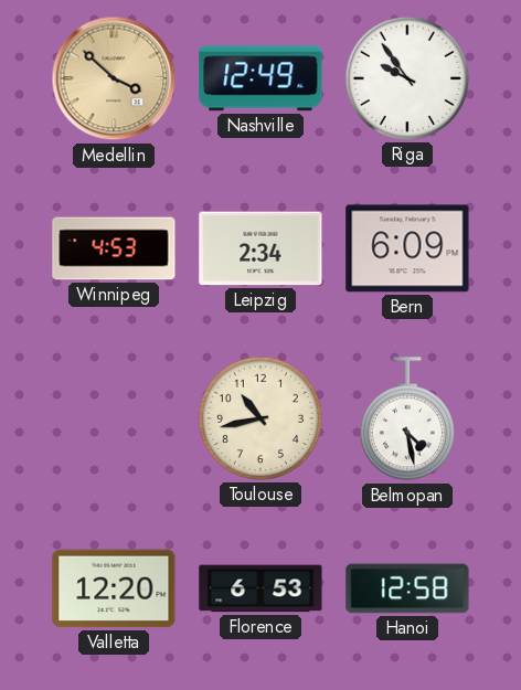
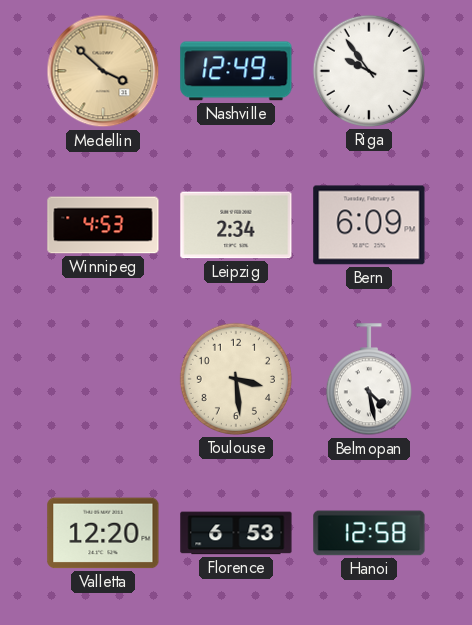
Toulouse: 10:43 -> 3:29 (236, 379)
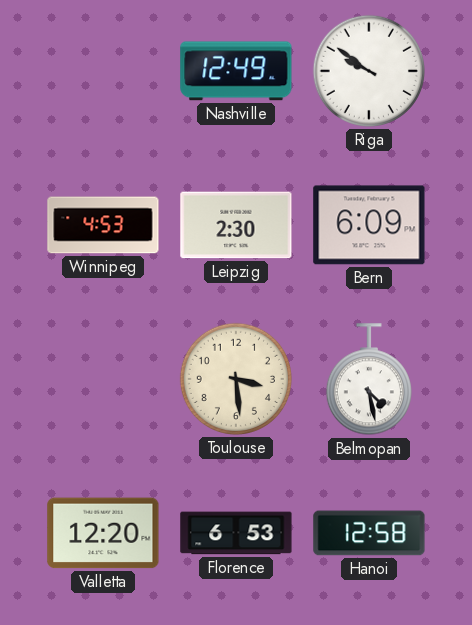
Medellin: 3:52 -> none (103, 71)
Riga: 9:54 -> 9:51 (369, 71)
Leipzig: 2:34 -> 2:30 (236, 225)
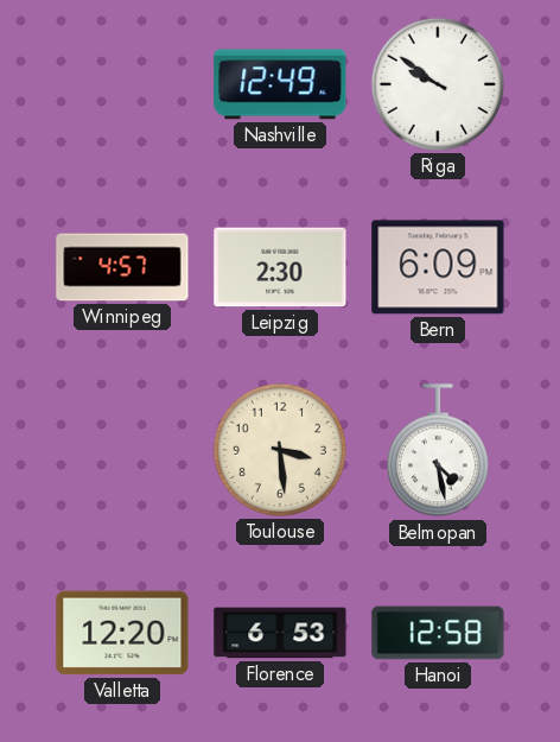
Winnipeg: 4:53 -> 4:57 (122, 267)
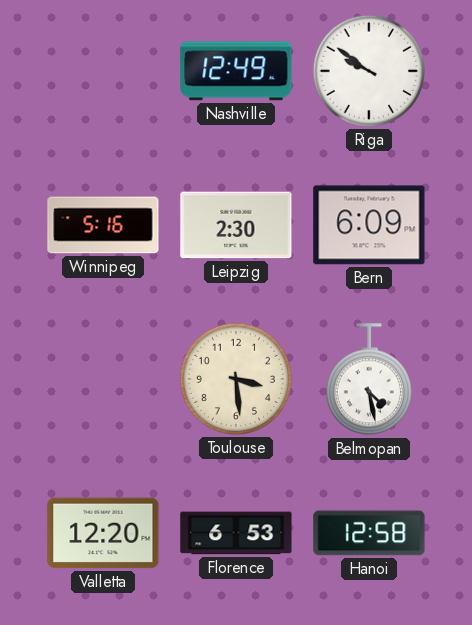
Winnipeg: 4:57 -> 5:16 (103, 225)
